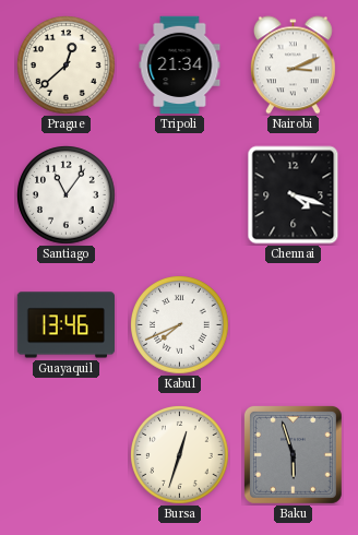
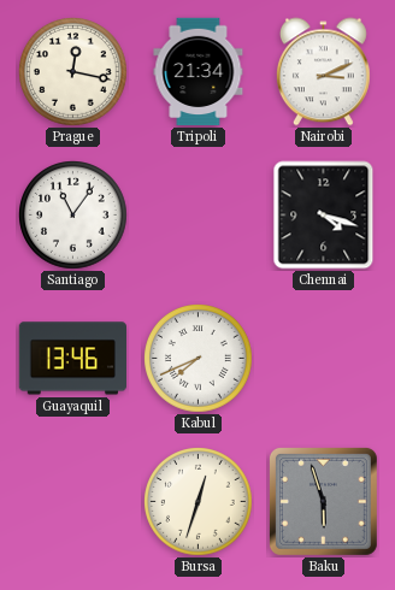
Prague: 12:38 -> 12:17 (73, 72)
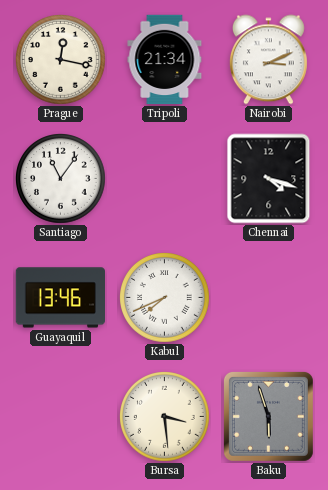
Bursa: 12:33 -> 3:29 (165, 417)
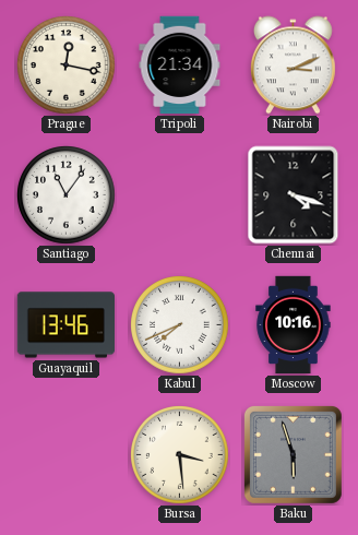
Moscow: none -> 10:16 (294, 325)
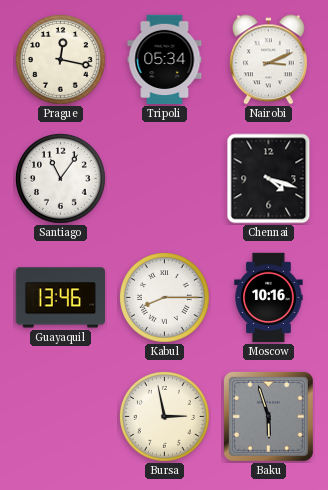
Tripoli: 21:34 -> 05:34 (165, 60)
Kabul: 7:41 -> 8:15 (165, 298)
Bursa: 3:29 -> 2:58 (165, 417)
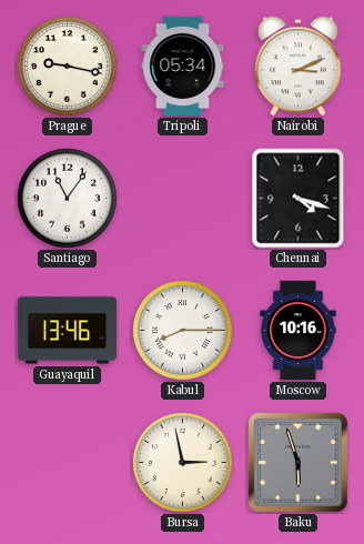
Prague: 12:17 -> 9:17 (68, 67)
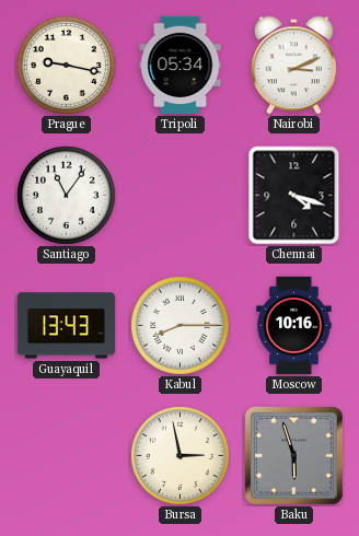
Guayaquil: 13:46 -> 13:43 (66, 326)
